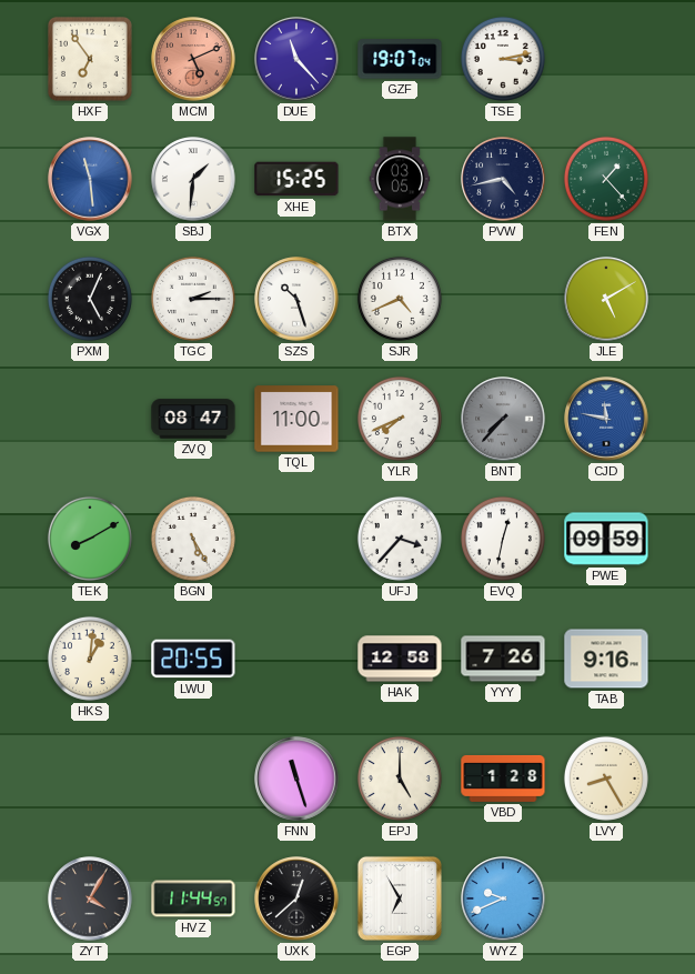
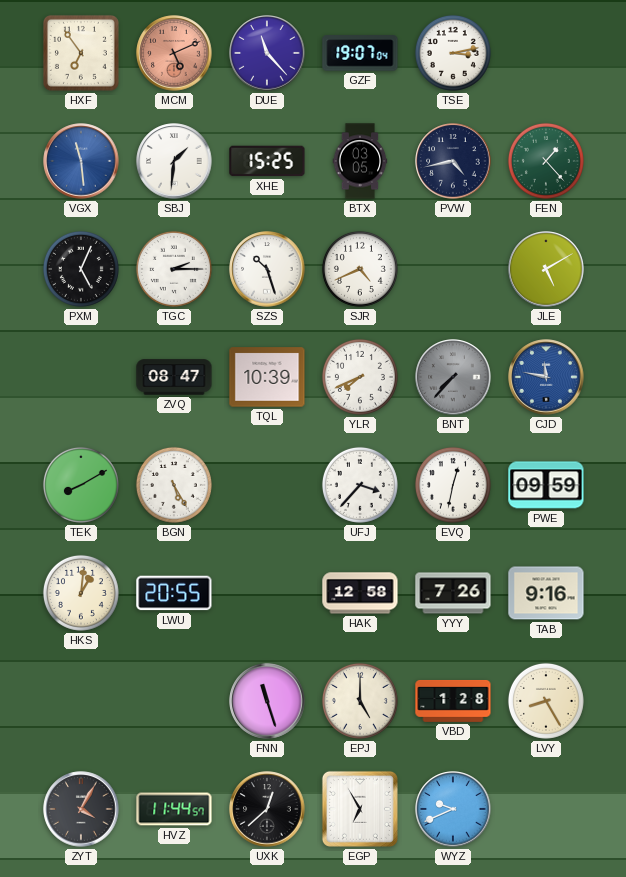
TQL: 11:00 -> 10:39 (267, 377)
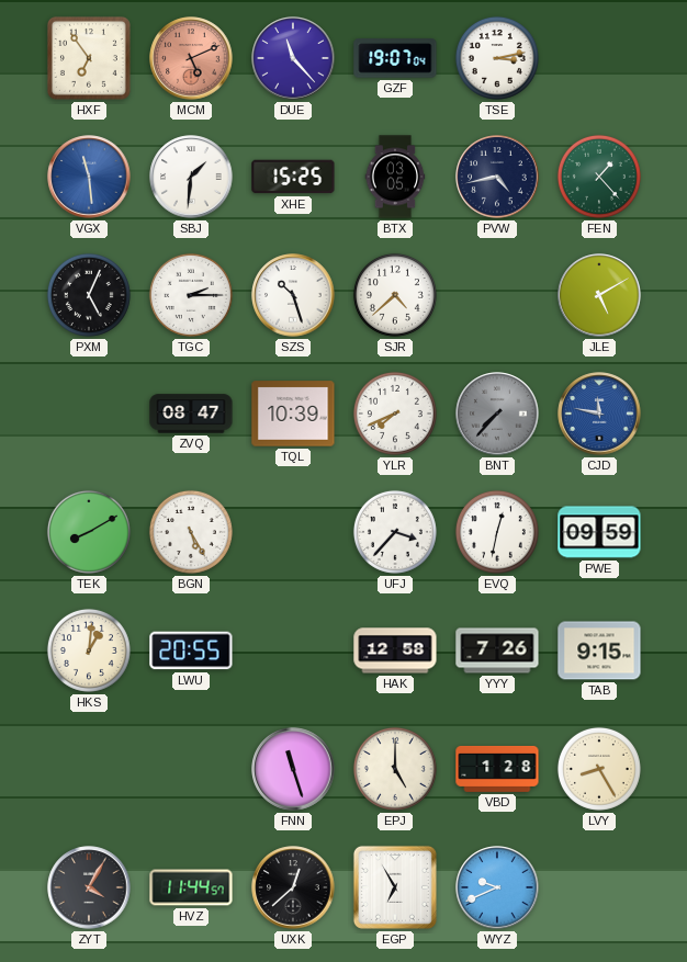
SJR: 4:41 -> 4:38 (395, 295)
TAB: 9:16 -> 9:15 (599, 650)
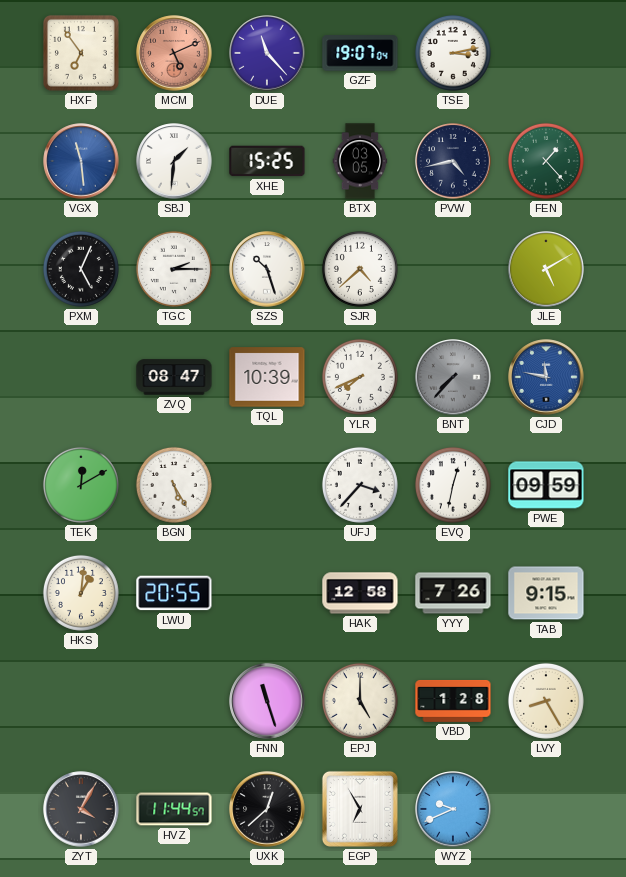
TEK: 8:10 -> 12:10 (81, 485)
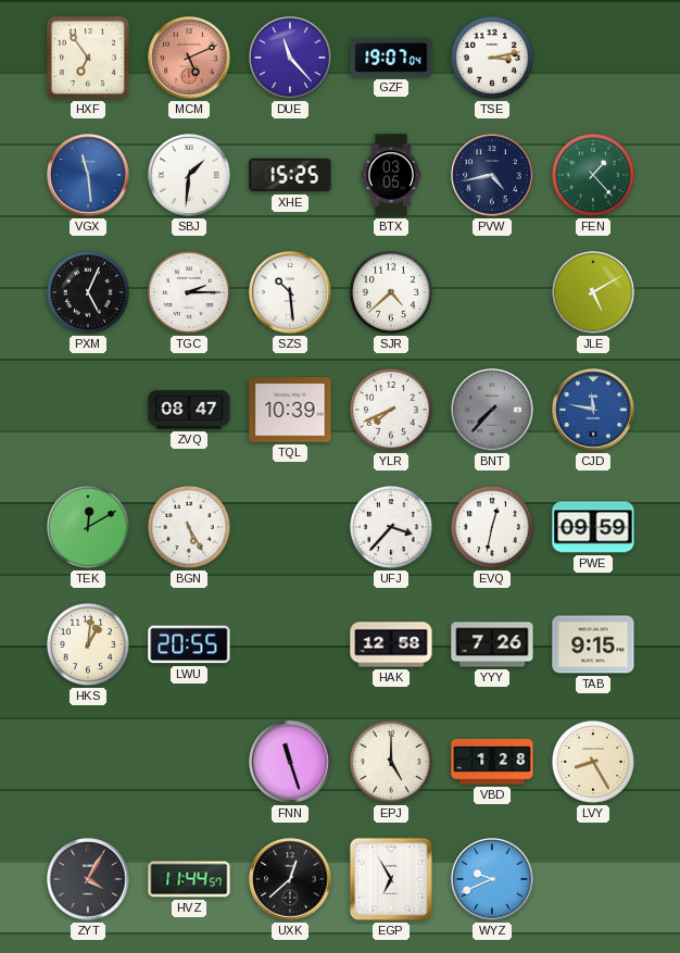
SZS: 10:27 -> 10:29 (290, 292)
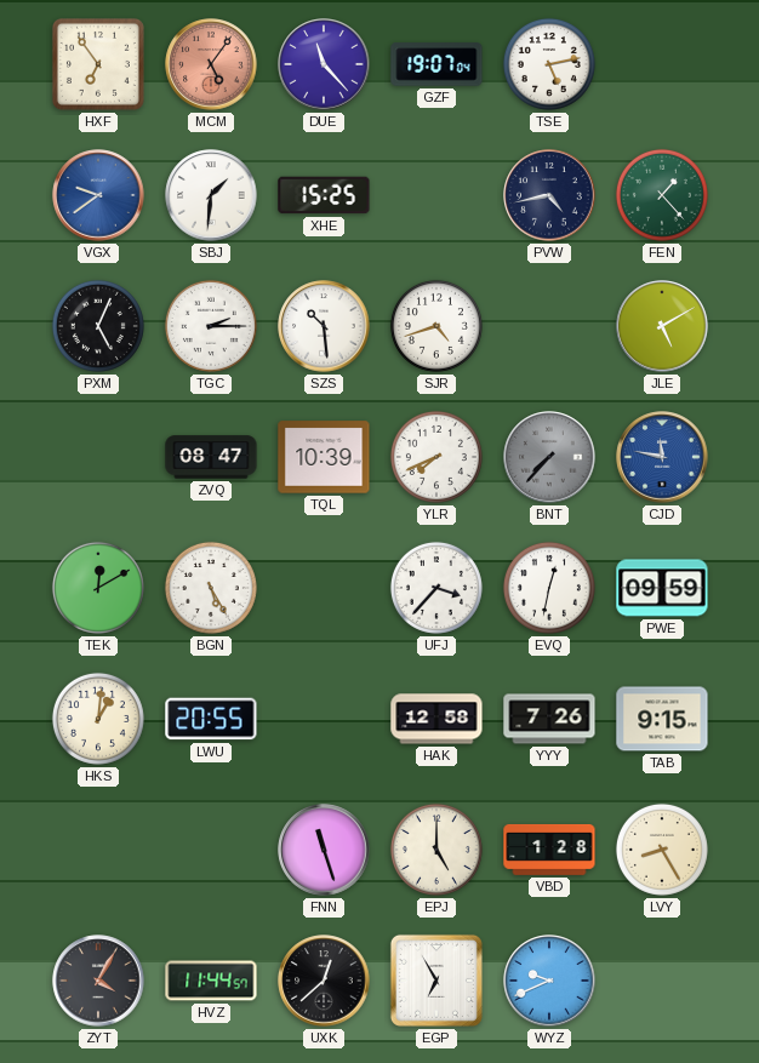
MCM: 5:11 -> 5:06 (211, 64)
TSE: 3:13 -> 5:13 (549, 64)
VGX: 11:29 -> 9:39 (98, 195)
BTX: 03:05 -> none (391, 175)
SJR: 4:38 -> 4:42 (436, 326)
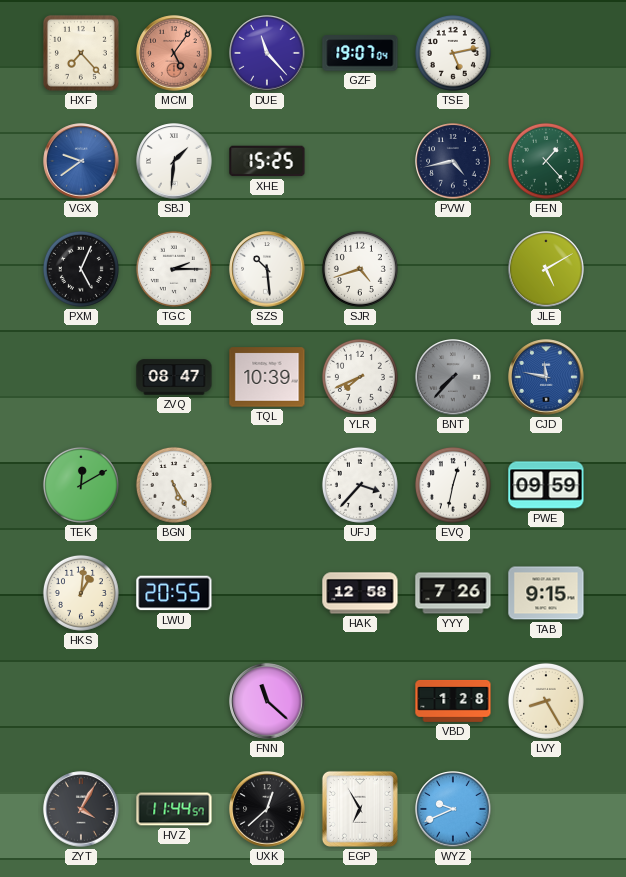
HXF: 6:54 -> 7:23 (81, 53)
FNN: 11:27 -> 11:22 (267, 701)
EPJ: 5:00 -> none (436, 850)
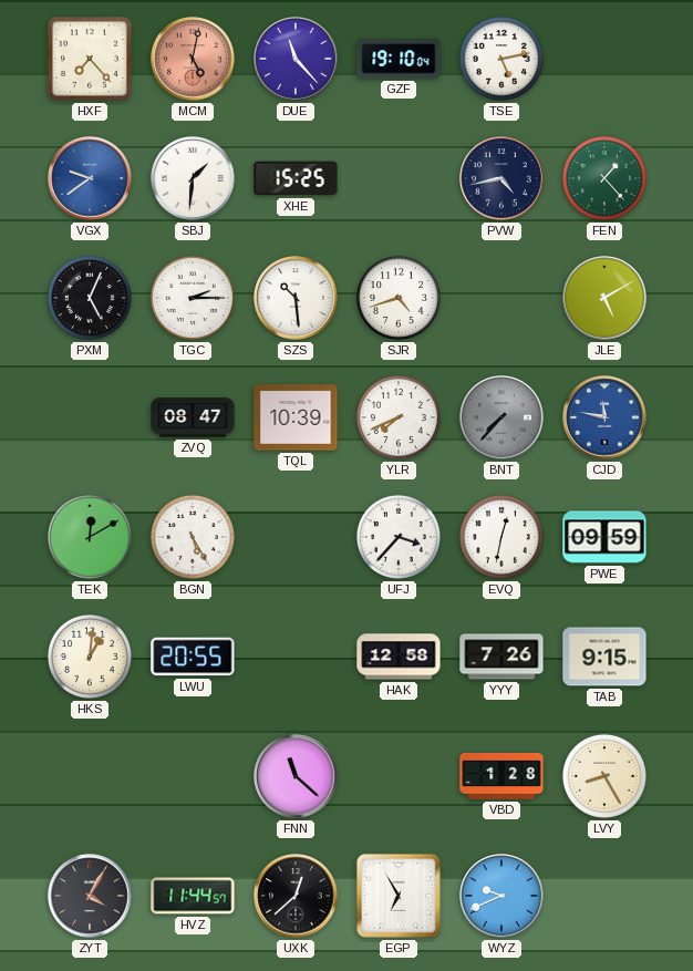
MCM: 5:06 -> 5:02 (193, 59)
GZF: 19:07 -> 19:10 (399, 59)
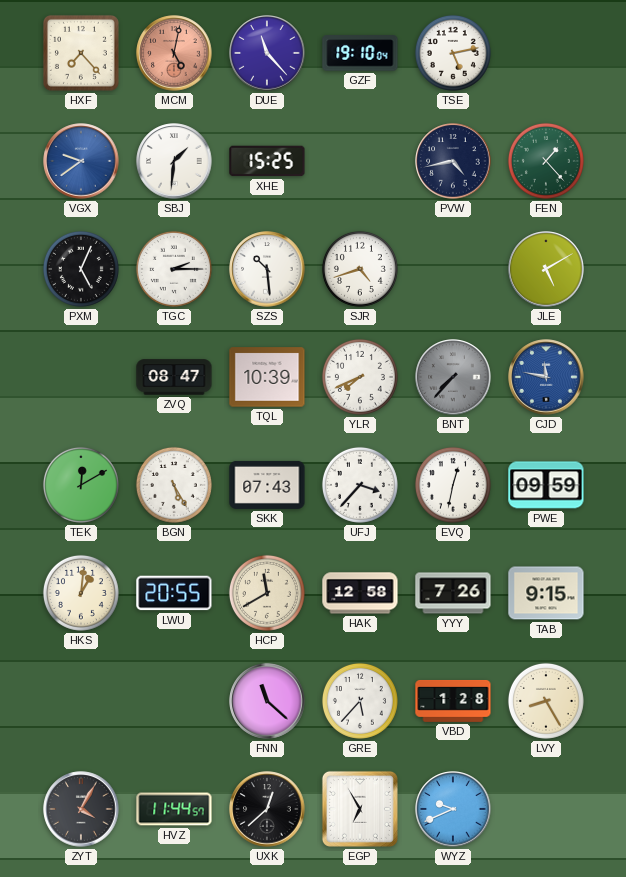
SKK: none -> 07:43 (267, 485)
HCP: none -> 11:40 (267, 593)
GRE: none -> 5:37 (360, 701)
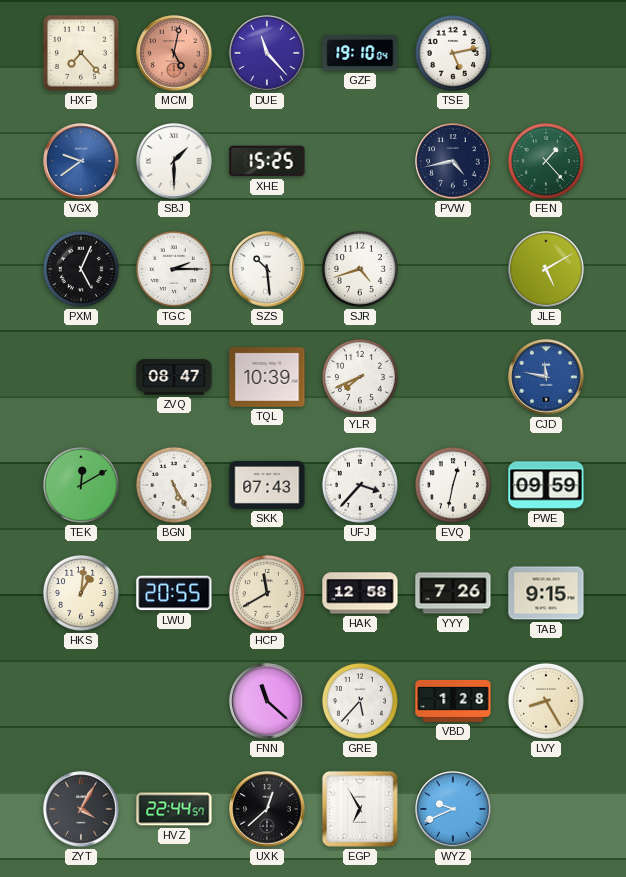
SBJ: 1:31 -> 1:30 (174, 161)
BNT: 7:37 -> none (453, 377)
HVZ: 11:44 -> 22:44 (174, 809)
